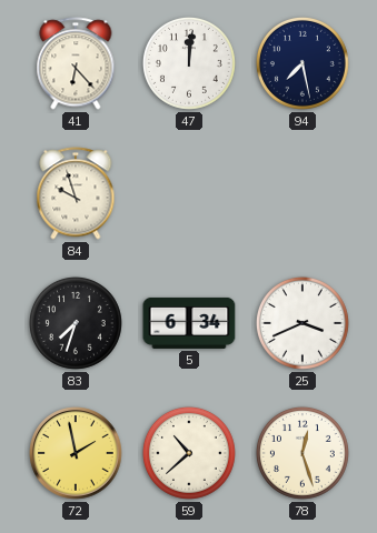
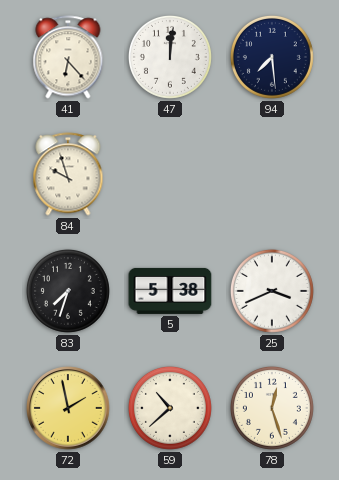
94: 7:28 -> 7:29 (272, 57)
5: 6:34 -> 5:38 (170, 291)
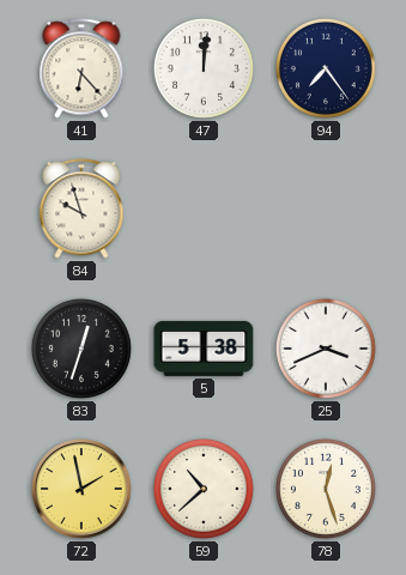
94: 7:29 -> 7:24 (326, 68)
83: 7:33 -> 12:33 (81, 349)
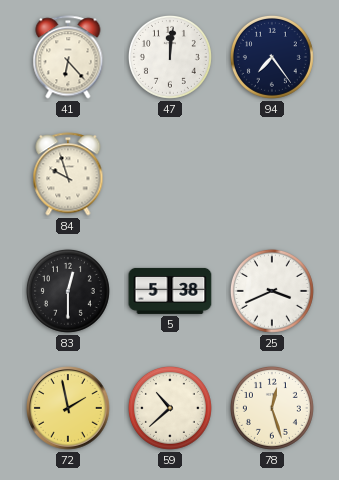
83: 12:33 -> 12:30 (68, 291)
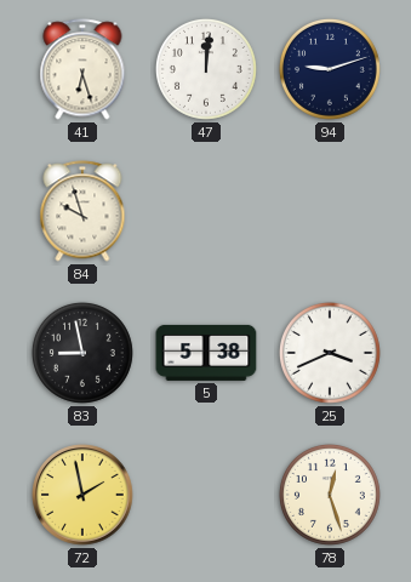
41: 6:23 -> 6:27 (82, 69)
94: 7:24 -> 9:12 (330, 69)
83: 12:30 -> 8:58 (82, 353)
59: 10:38 -> none (170, 408)
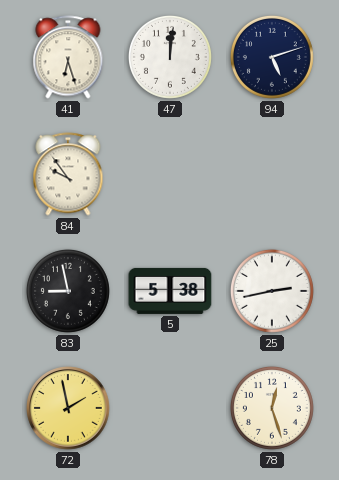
94: 9:12 -> 5:12 (272, 57)
84: 9:57 -> 9:54 (68, 174)
25: 3:41 -> 2:43 (272, 291)
